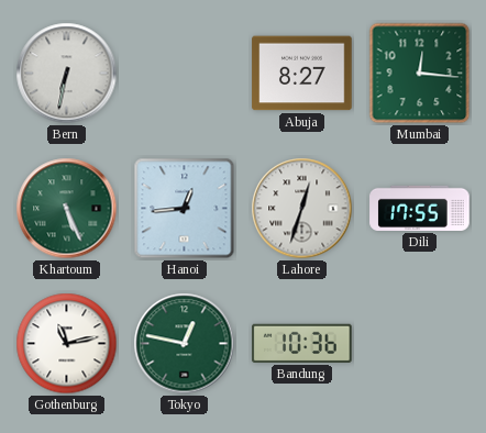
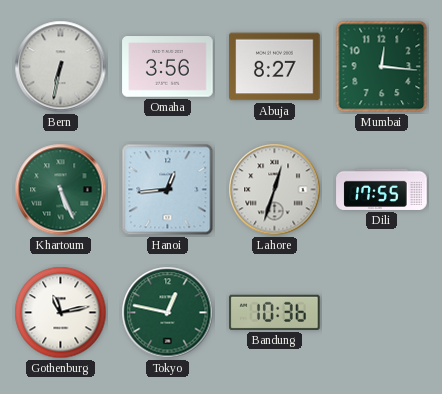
Omaha: none -> 3:56 (168, 67)
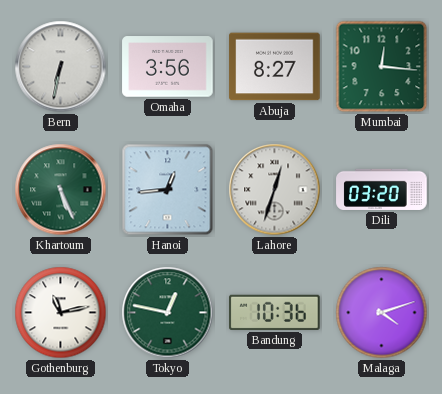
Dili: 17:55 -> 03:20 (382, 189)
Malaga: none -> 4:12 (382, 313)
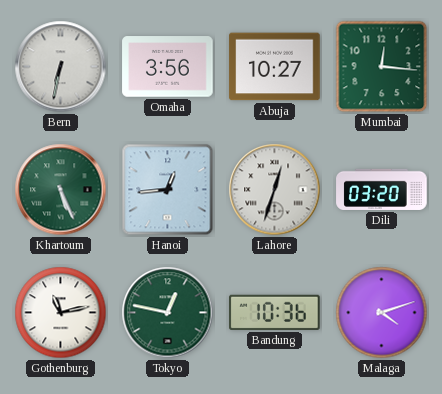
Abuja: 8:27 -> 10:27 (275, 67)
